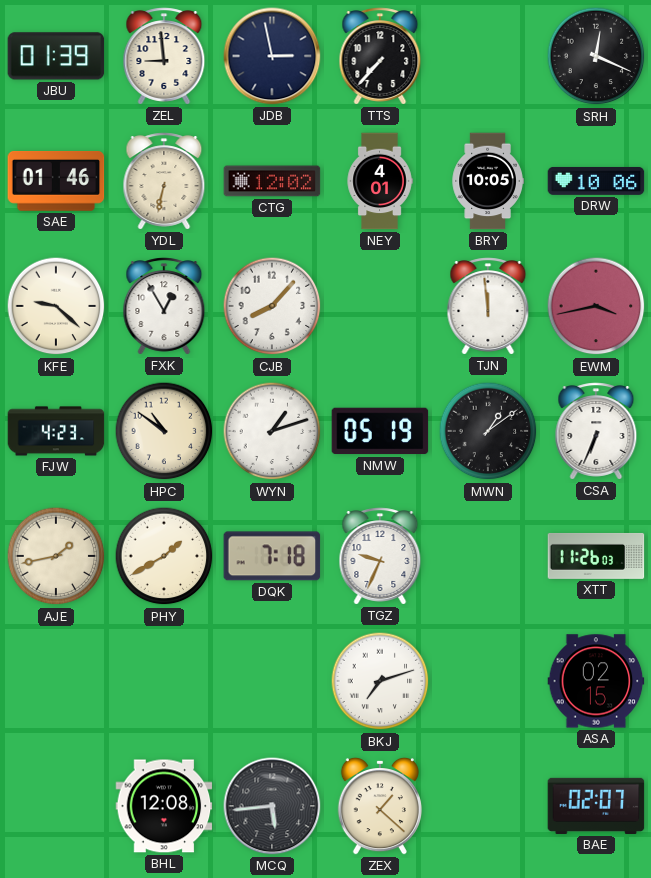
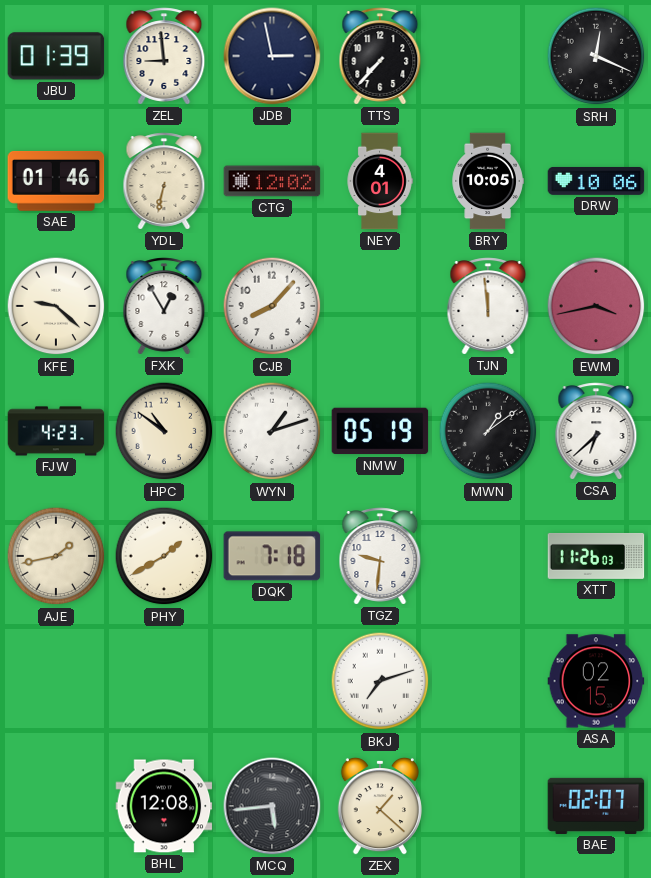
CSA: 6:34 -> 6:38 (596, 431)
TGZ: 9:34 -> 9:31 (380, 556)
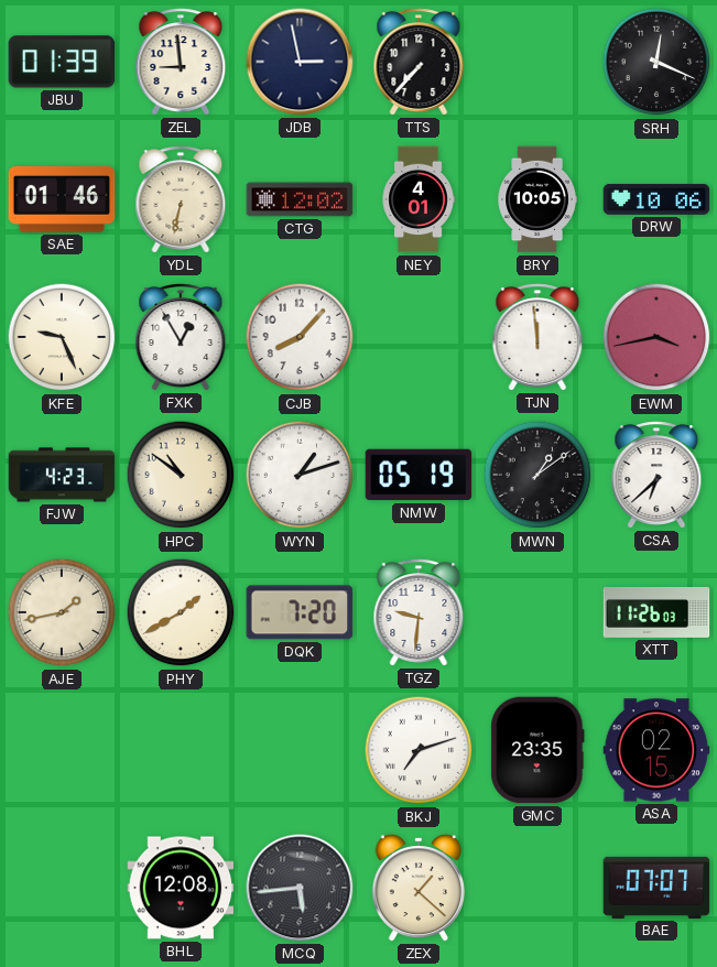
KFE: 9:22 -> 9:26 (62, 337)
DQK: 7:18 -> 7:20 (300, 612)
GMC: none -> 23:35 (537, 750)
BAE: 02:07 -> 07:07 (656, 888)
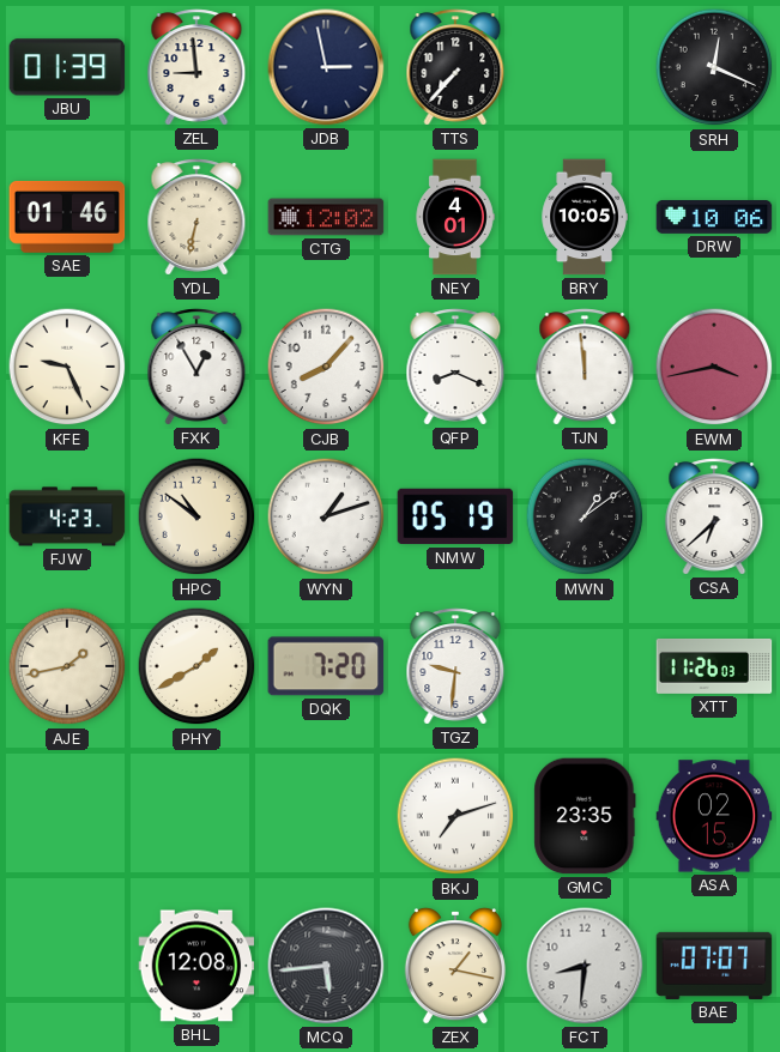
QFP: none -> 8:19 (455, 367)
ZEX: 1:22 -> 1:17 (455, 966)
FCT: none -> 8:31 (585, 966)
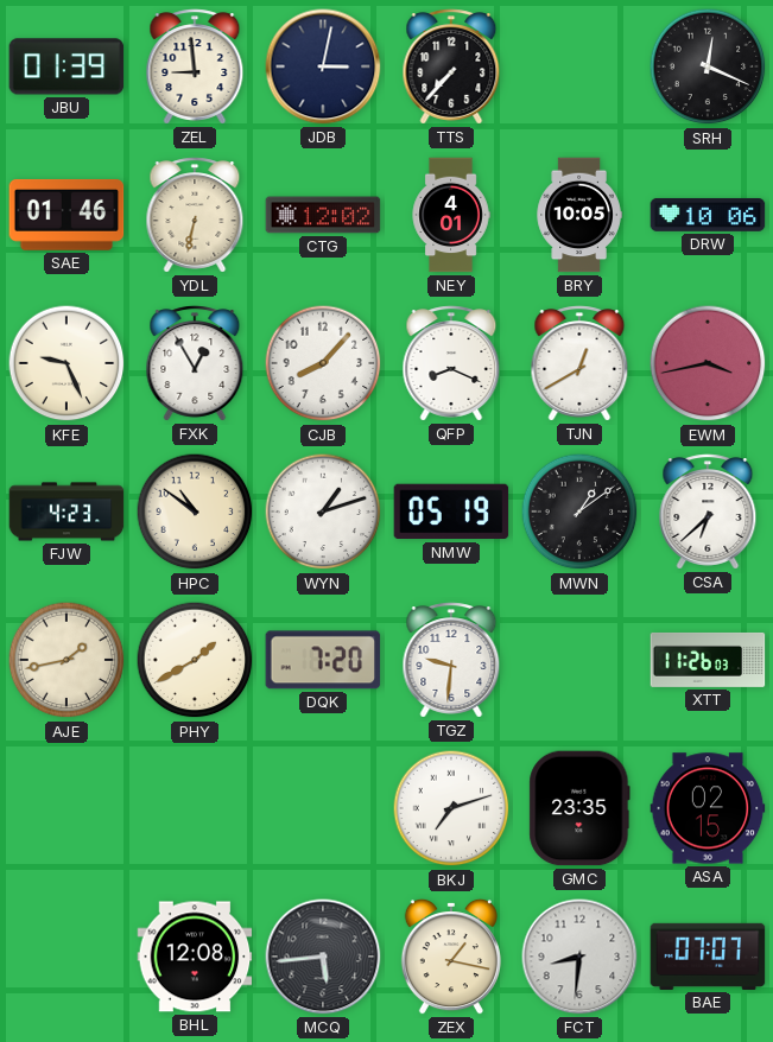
JDB: 2:58 -> 3:02 (323, 66)
TJN: 11:59 -> 12:40 (579, 363)
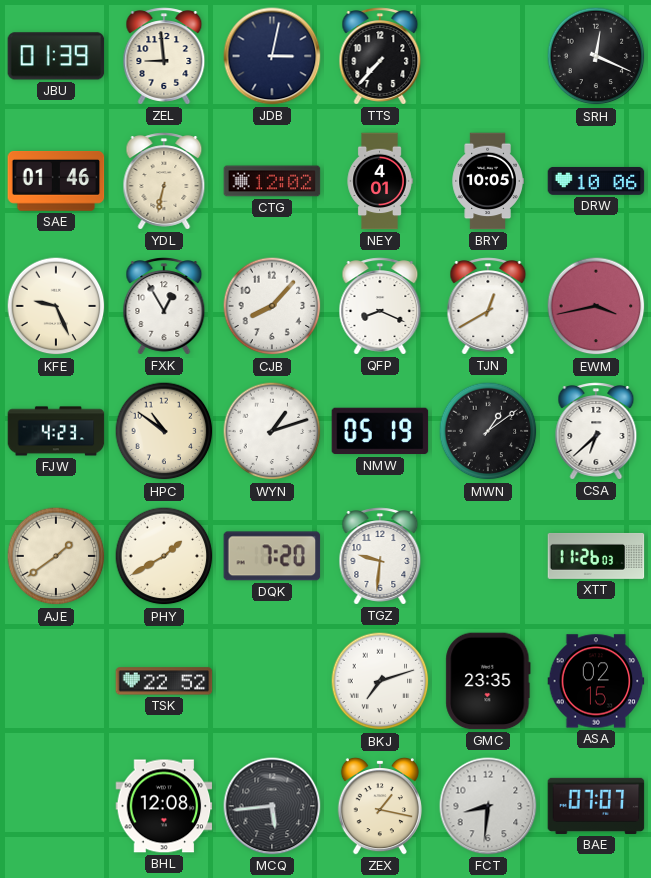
AJE: 1:43 -> 1:39 (56, 556)
TSK: none -> 22:52 (164, 681)
